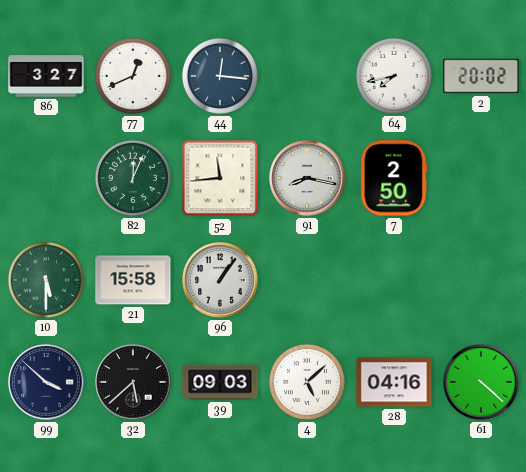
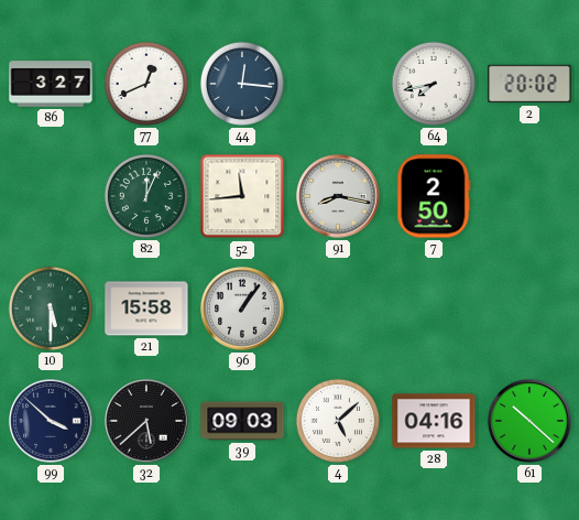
61: 4:22 -> 10:22 (529, 421)
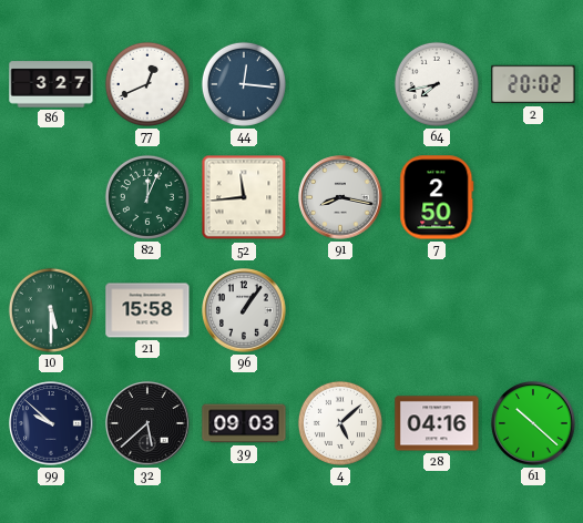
99: 3:52 -> 9:52 (51, 423)
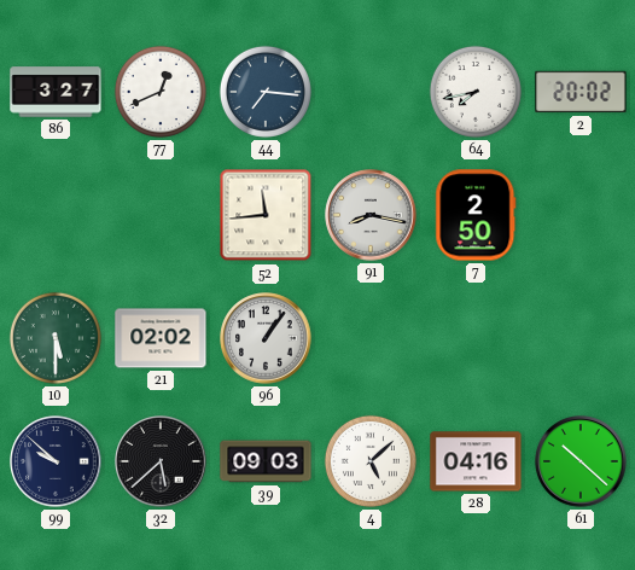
44: 12:16 -> 7:16 (266, 92)
82: 12:04 -> none (147, 197)
21: 15:58 -> 02:02 (161, 338)
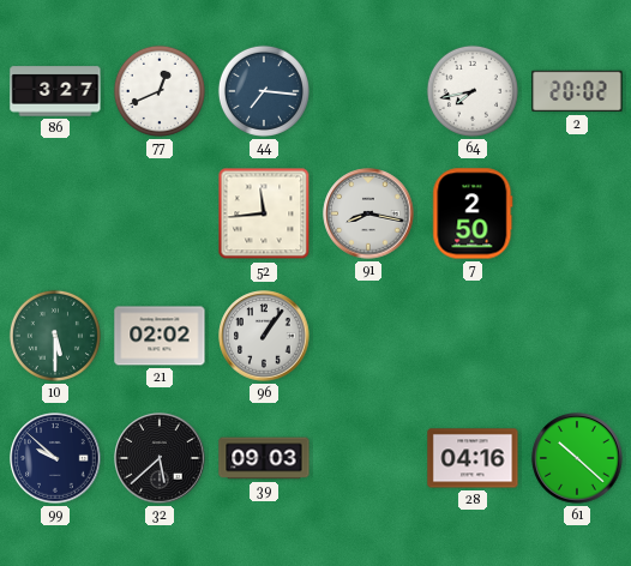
4: 5:08 -> none (371, 461)
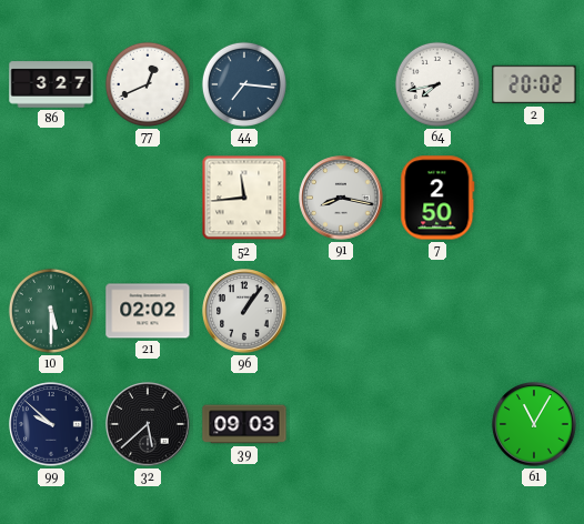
28: 04:16 -> none (473, 458)
61: 10:22 -> 11:05 (534, 424)
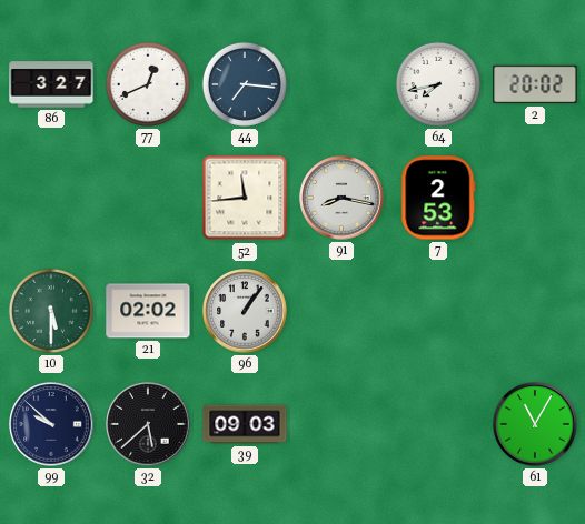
7: 2:50 -> 2:53 (438, 198)
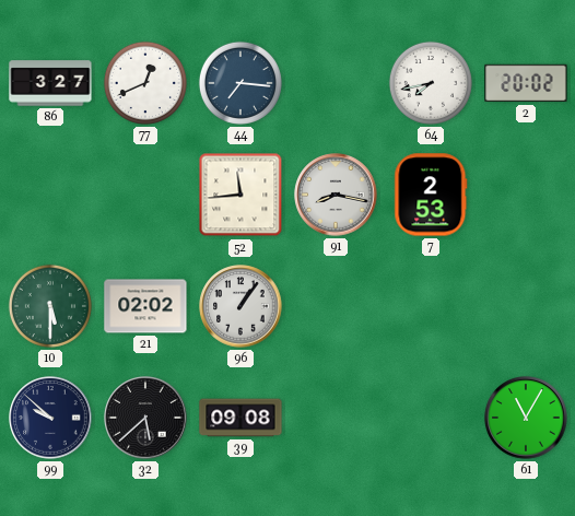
39: 09:03 -> 09:08 (240, 418)
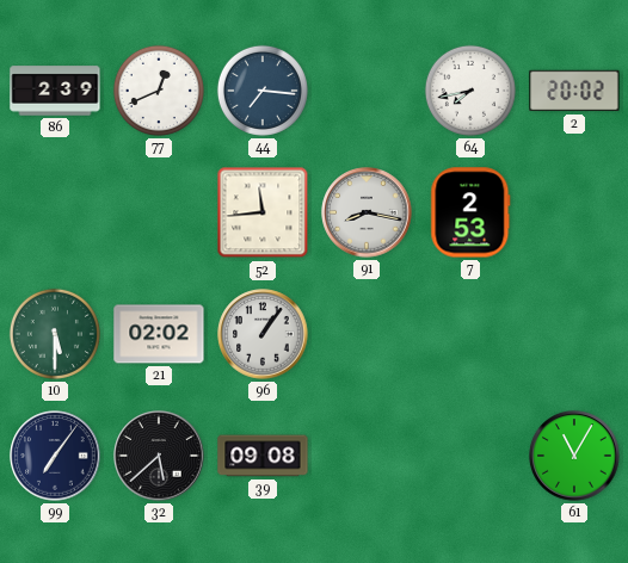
86: 3:27 -> 2:39 (55, 91)
99: 9:52 -> 7:06 (55, 456)
